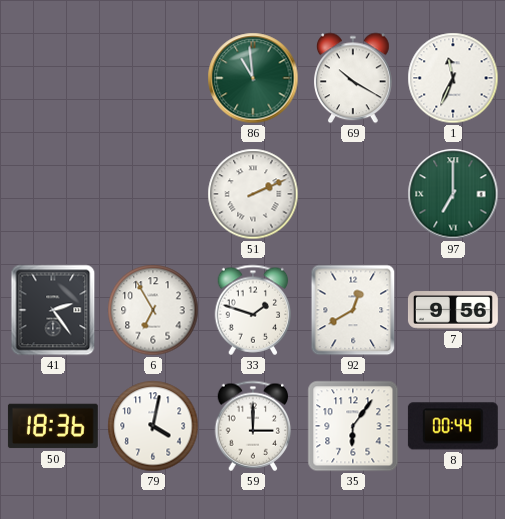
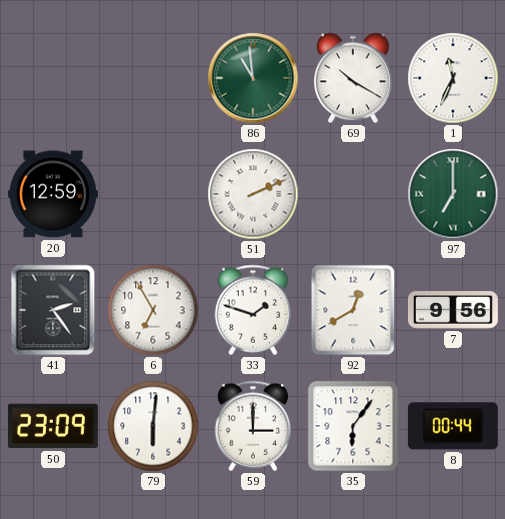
20: none -> 12:59 (53, 194)
50: 18:36 -> 23:09 (53, 426)
79: 4:02 -> 6:01 (153, 426)
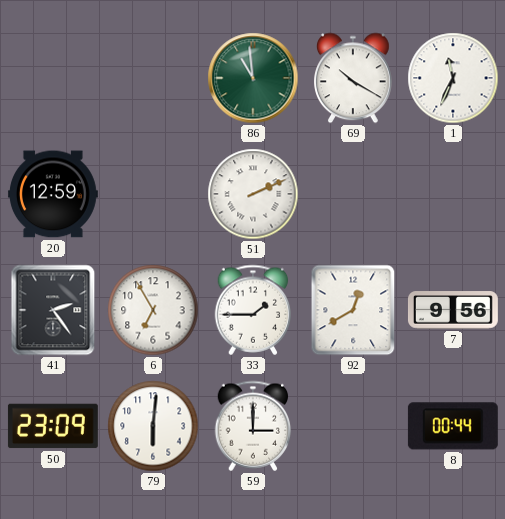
97: 7:00 -> none (453, 194)
33: 1:48 -> 1:45 (253, 310)
35: 6:06 -> none (353, 426)
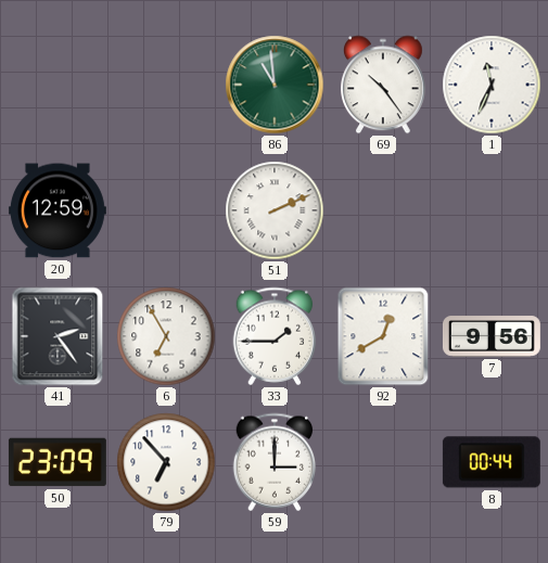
69: 10:20 -> 10:24 (384, 85)
79: 6:01 -> 6:53 (166, 462)
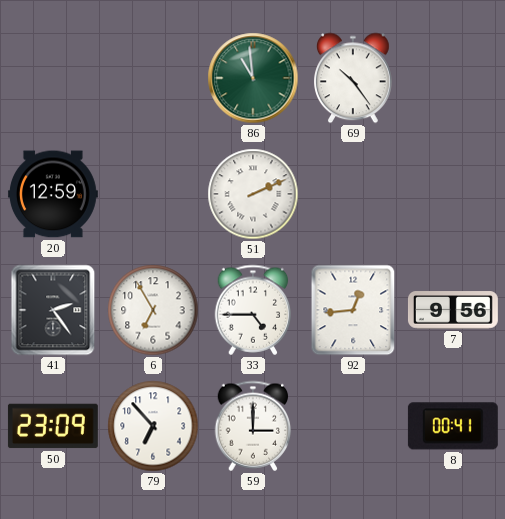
1: 11:34 -> none (492, 85)
33: 1:45 -> 4:45 (253, 310)
92: 12:40 -> 12:44 (353, 310)
8: 00:44 -> 00:41 (453, 426)
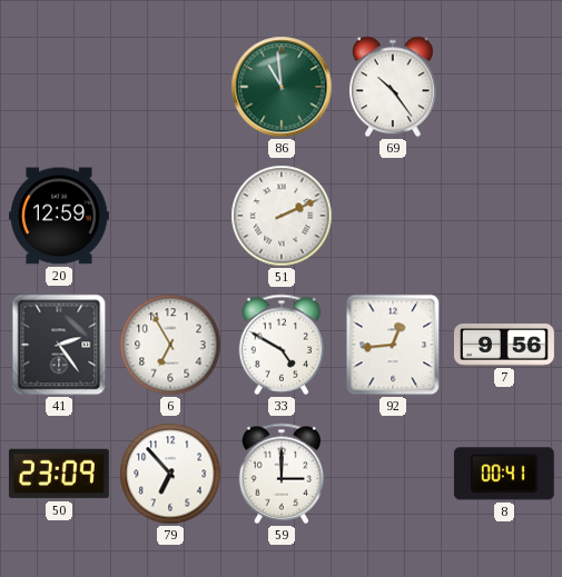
33: 4:45 -> 4:50 (282, 345)
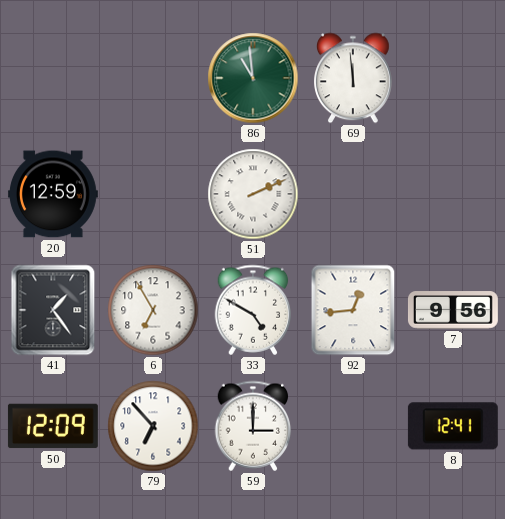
69: 10:24 -> 11:59 (354, 78)
41: 2:24 -> 1:24 (53, 310)
50: 23:09 -> 12:09 (53, 426)
8: 00:41 -> 12:41 (453, 426)
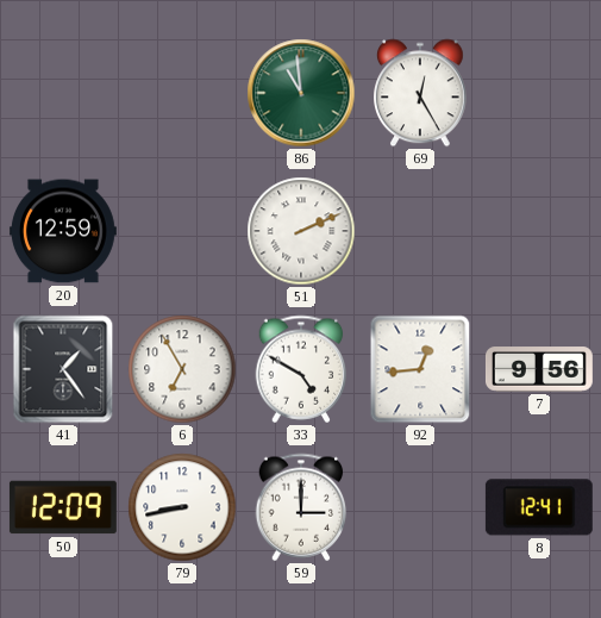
69: 11:59 -> 12:25 (421, 93)
79: 6:53 -> 8:43 (182, 507)
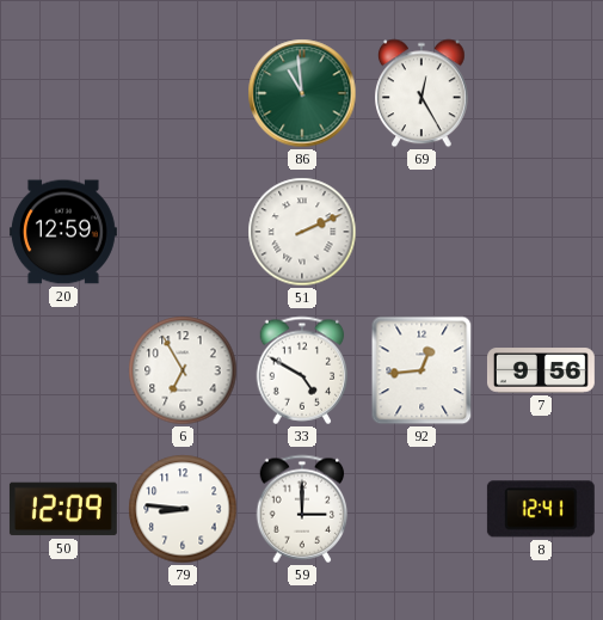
41: 1:24 -> none (63, 369)
79: 8:43 -> 8:46 (183, 509)
